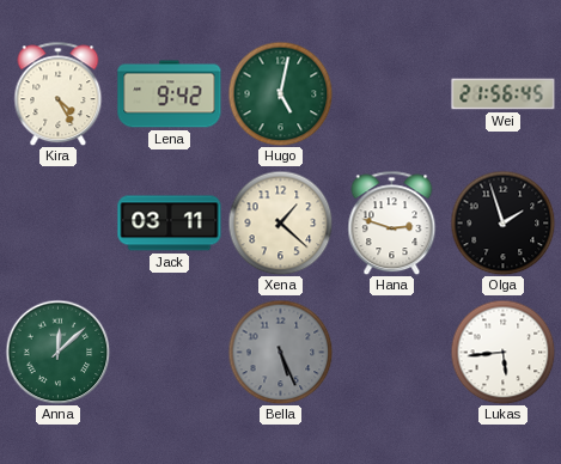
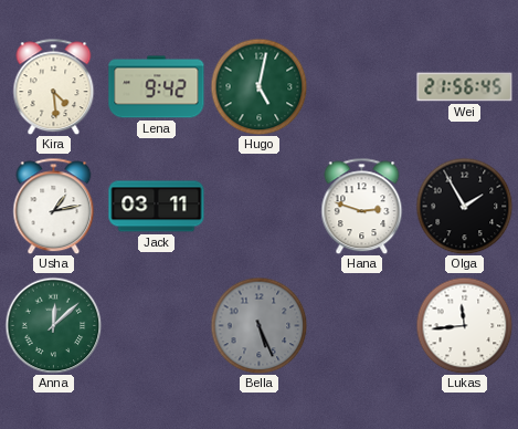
Kira: 4:25 -> 4:29 (54, 86)
Usha: none -> 1:13 (54, 206)
Xena: 1:22 -> none (280, 222)
Olga: 1:57 -> 1:55 (464, 206)
Lukas: 5:44 -> 11:44 (464, 325)
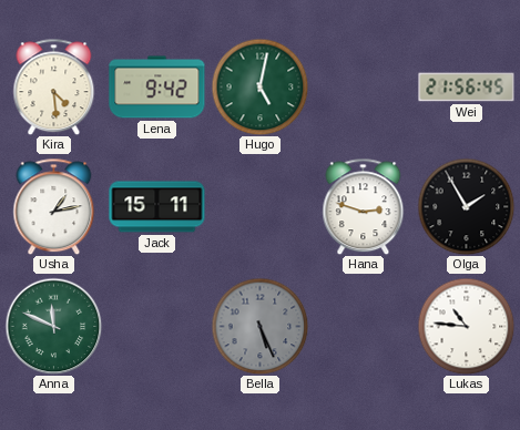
Jack: 03:11 -> 15:11 (157, 207)
Anna: 12:08 -> 11:49 (53, 326)
Lukas: 11:44 -> 10:46 (466, 326)
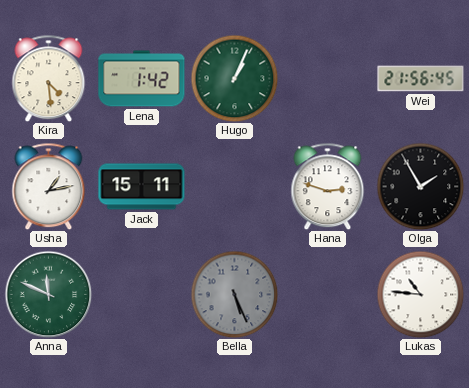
Lena: 9:42 -> 1:42 (142, 79)
Hugo: 5:02 -> 1:04 (234, 78)
